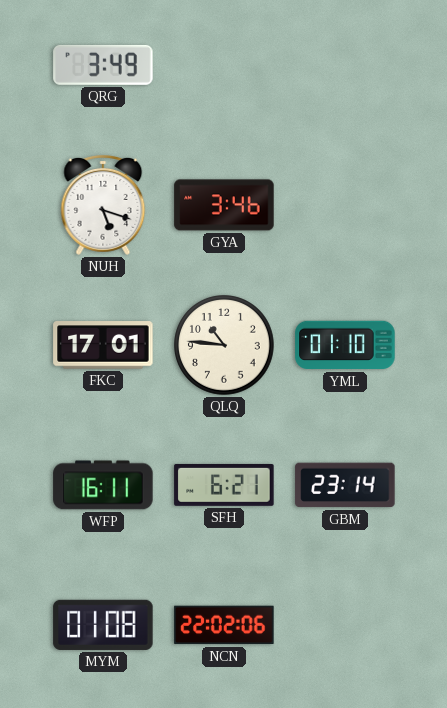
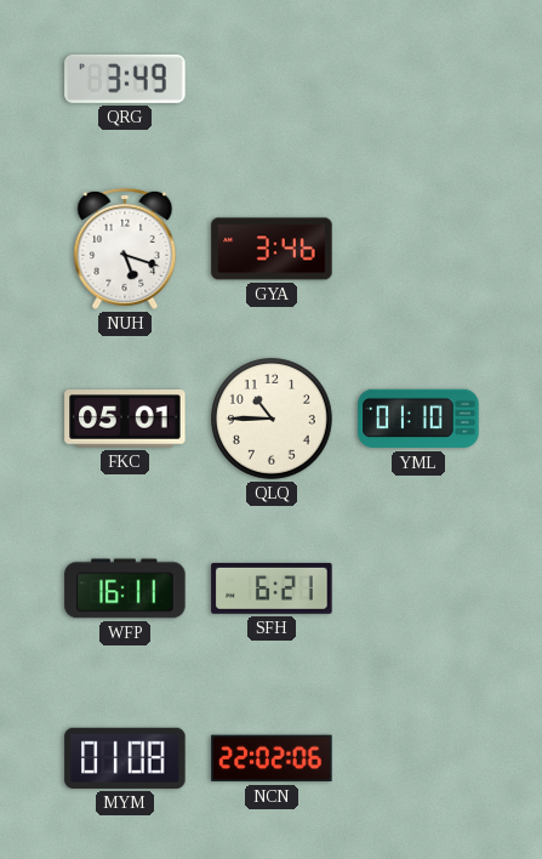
FKC: 17:01 -> 05:01 (125, 419)
QLQ: 10:46 -> 10:45 (273, 420)
GBM: 23:14 -> none (345, 485)
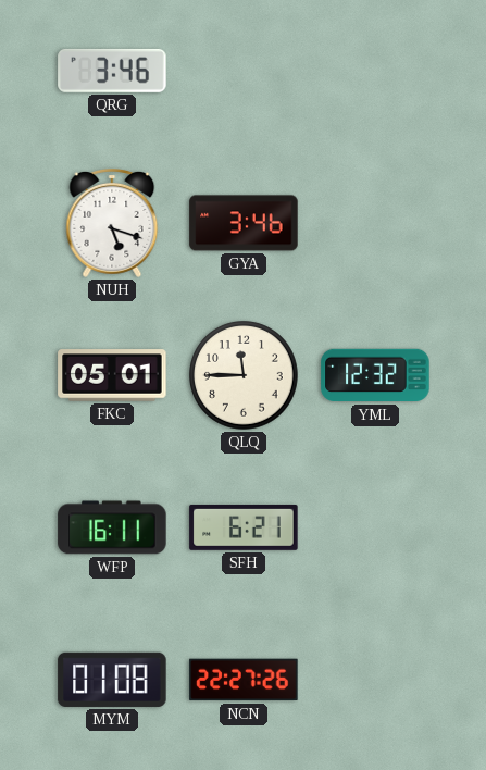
QRG: 3:49 -> 3:46 (112, 71)
QLQ: 10:45 -> 11:45 (245, 376)
YML: 01:10 -> 12:32 (375, 375)
NCN: 22:02 -> 22:27 (244, 680)
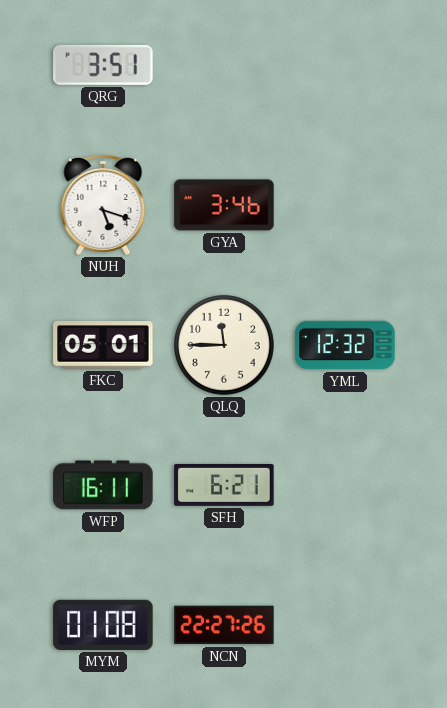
QRG: 3:46 -> 3:51 (103, 65)
